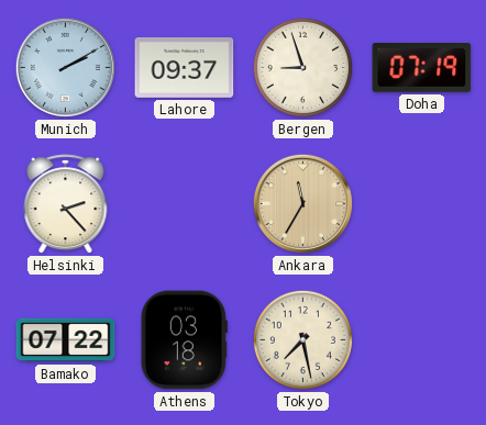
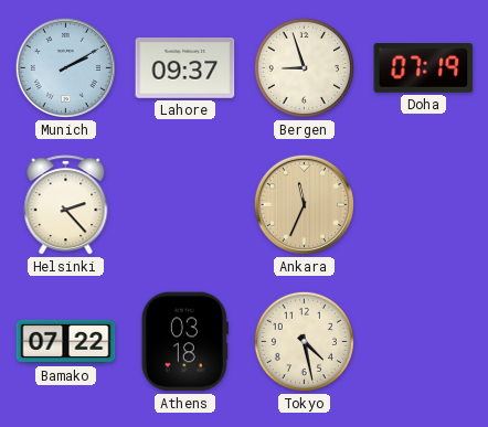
Ankara: 11:35 -> 11:34 (304, 204)
Tokyo: 7:28 -> 4:28 (304, 341)
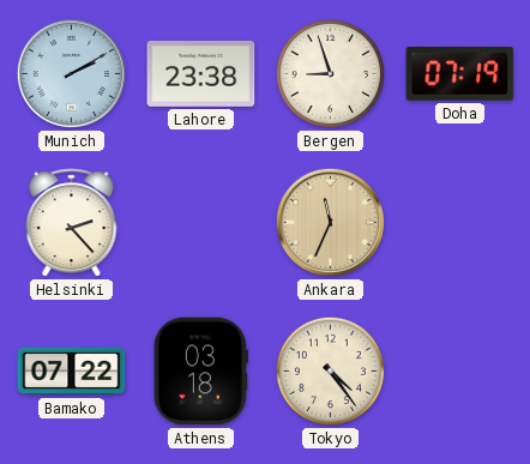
Lahore: 09:37 -> 23:38 (201, 74)
Tokyo: 4:28 -> 4:24 (330, 370)
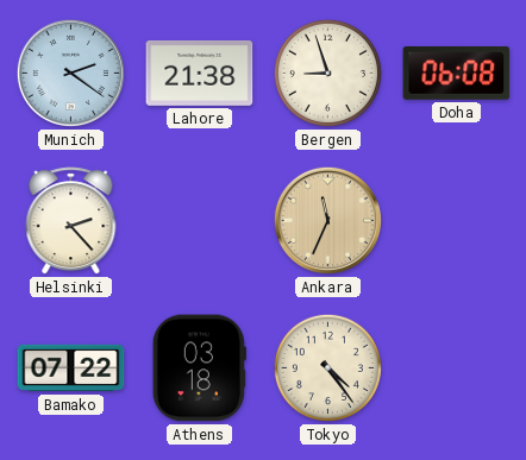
Munich: 2:10 -> 2:21 (70, 73)
Lahore: 23:38 -> 21:38 (200, 74)
Doha: 07:19 -> 06:08 (457, 73)
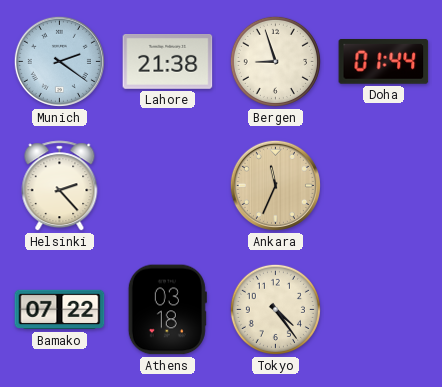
Doha: 06:08 -> 01:44 (384, 61)
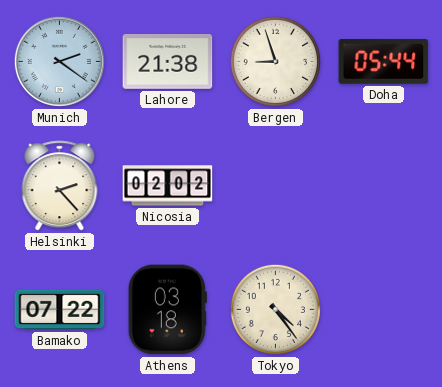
Doha: 01:44 -> 05:44 (384, 61)
Nicosia: none -> 02:02 (168, 186)
Ankara: 11:34 -> none (275, 185)
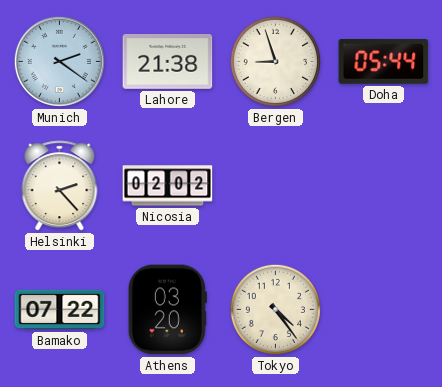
Athens: 03:18 -> 03:20 (167, 310)
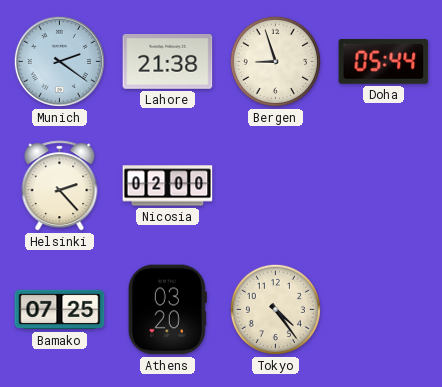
Nicosia: 02:02 -> 02:00 (168, 186)
Bamako: 07:22 -> 07:25 (60, 310)
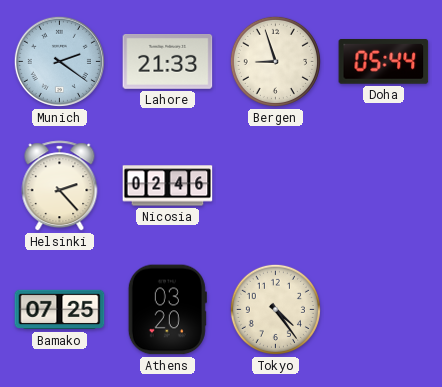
Lahore: 21:38 -> 21:33 (168, 62)
Nicosia: 02:00 -> 02:46 (168, 186)
